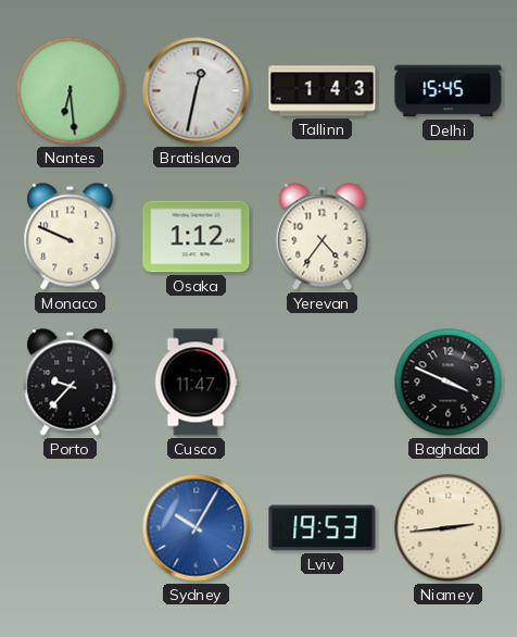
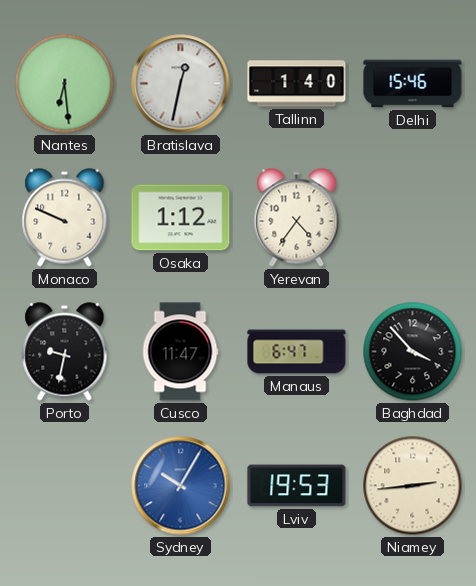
Tallinn: 1:43 -> 1:40 (297, 84)
Delhi: 15:45 -> 15:46 (413, 84)
Porto: 9:37 -> 9:32 (65, 352)
Manaus: none -> 6:47 (297, 352)
Baghdad: 3:49 -> 3:53 (413, 352)
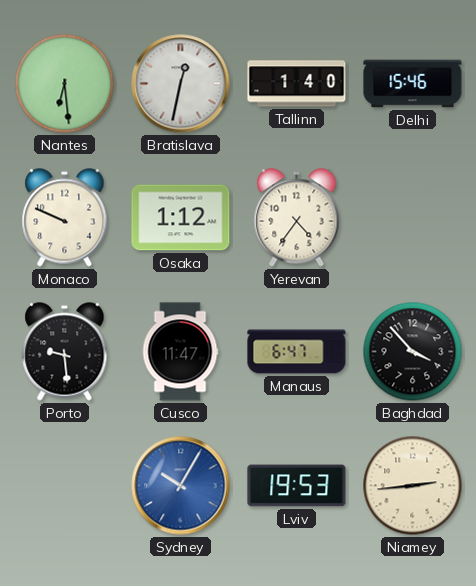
Porto: 9:32 -> 9:29 (65, 352)
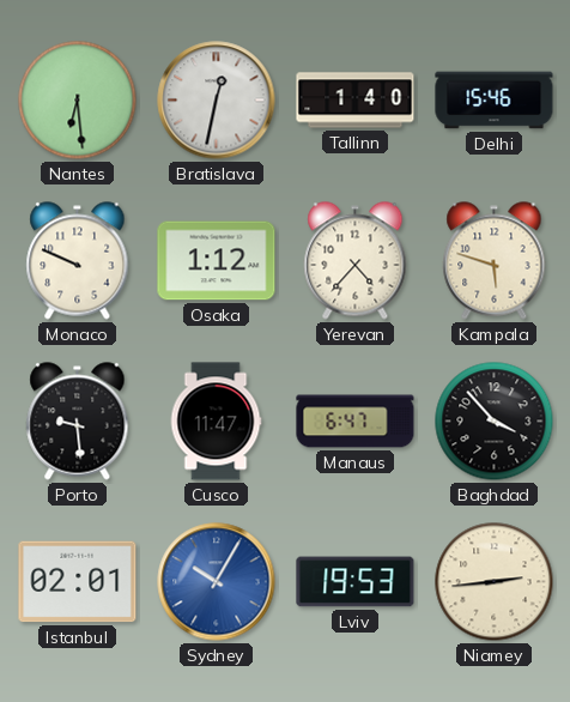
Yerevan: 4:36 -> 4:37 (356, 261)
Kampala: none -> 5:48 (495, 261)
Istanbul: none -> 02:01 (78, 582)
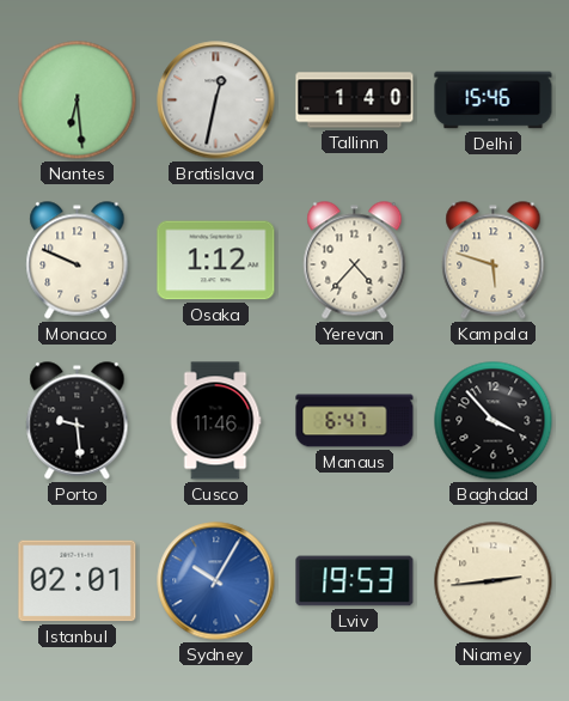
Cusco: 11:47 -> 11:46 (215, 421)
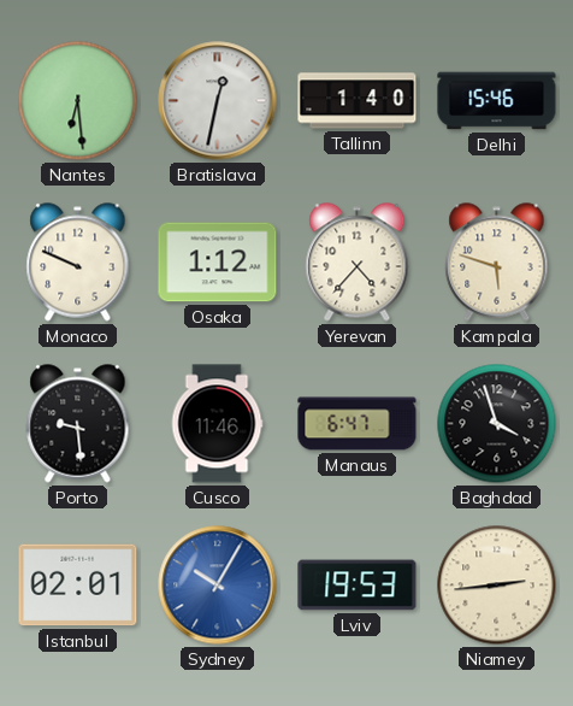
Baghdad: 3:53 -> 3:57 (497, 424)
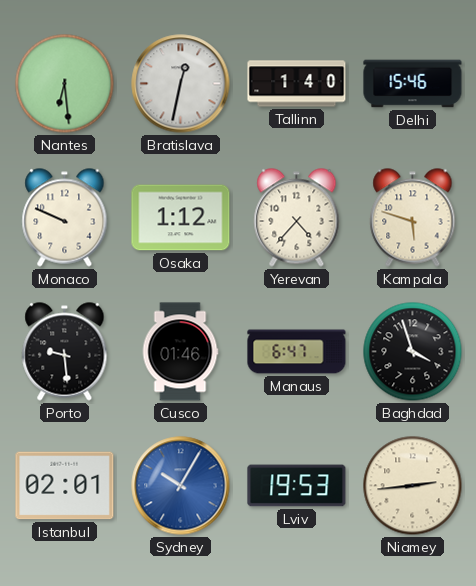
Cusco: 11:46 -> 01:46 (180, 352)
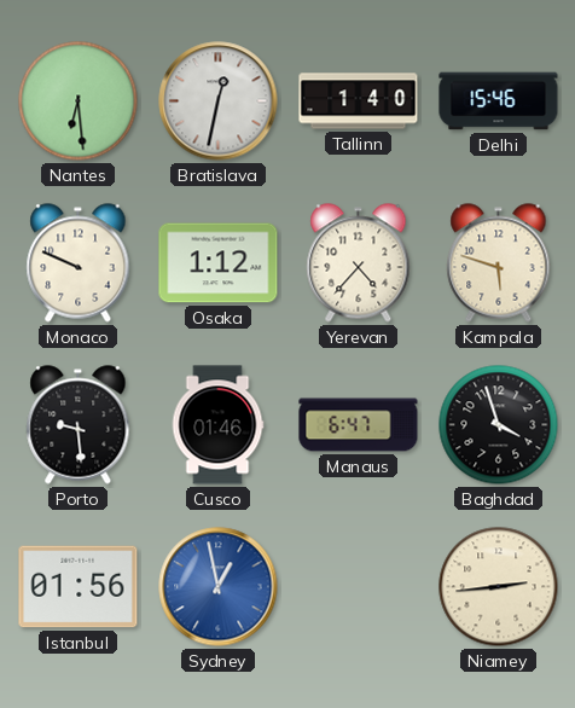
Istanbul: 02:01 -> 01:56 (79, 587)
Sydney: 10:05 -> 12:58 (219, 587)
Lviv: 19:53 -> none (297, 486)
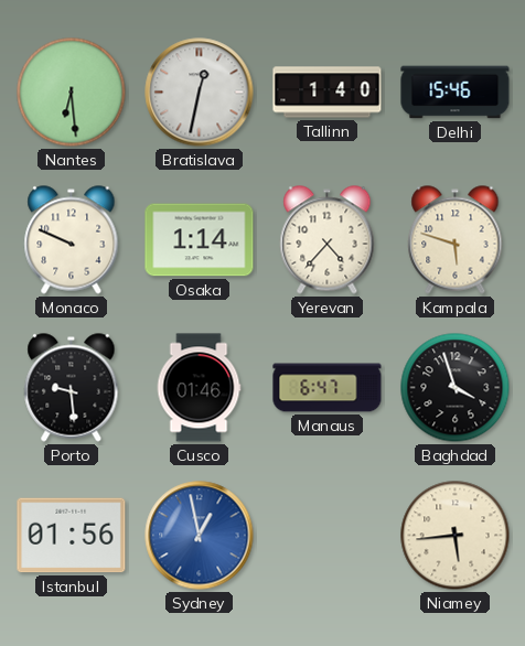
Osaka: 1:12 -> 1:14 (200, 240)
Niamey: 2:44 -> 5:44 (456, 536)
